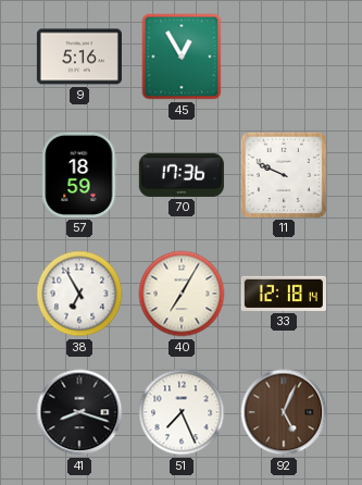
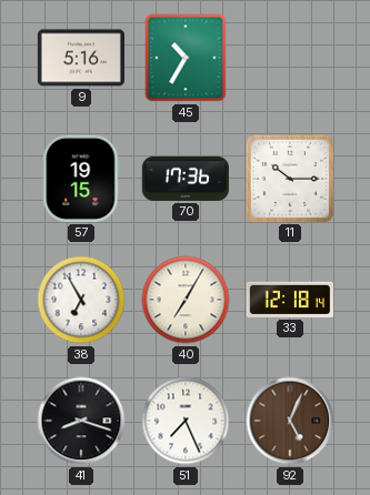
45: 12:55 -> 10:35 (186, 58)
57: 18:59 -> 19:15 (81, 179)
11: 9:49 -> 10:15 (290, 179)
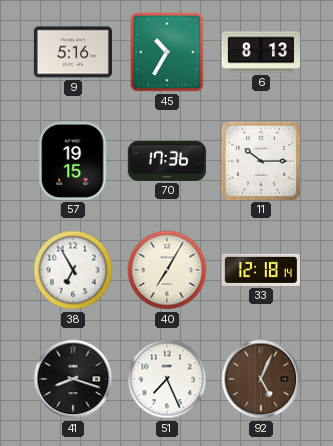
6: none -> 8:13 (261, 52)
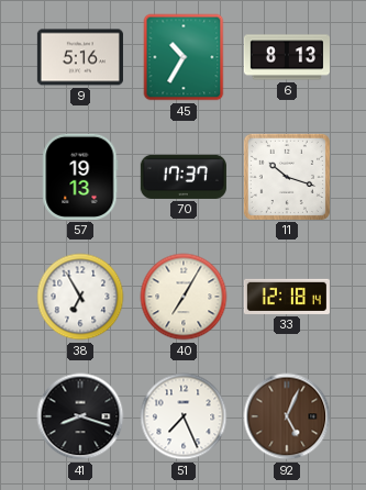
57: 19:15 -> 19:13 (80, 177)
70: 17:36 -> 17:37 (184, 177)
11: 10:15 -> 10:18 (287, 177)
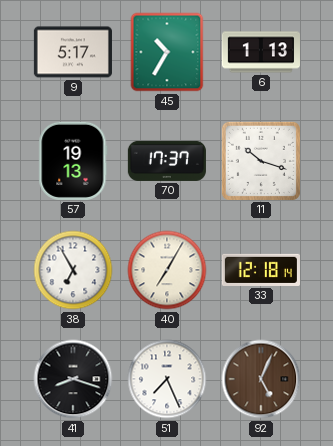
9: 5:16 -> 5:17 (73, 52)
6: 8:13 -> 1:13 (261, 52)
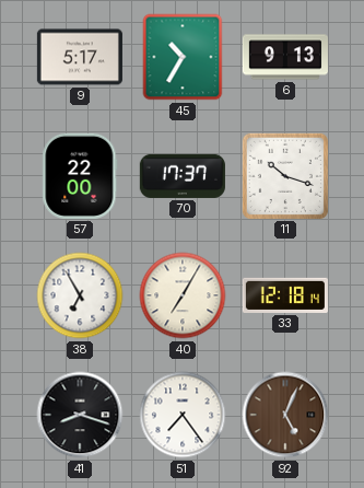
6: 1:13 -> 9:13 (285, 57)
57: 19:13 -> 22:00 (80, 176)
51: 7:26 -> 7:24 (183, 415)
